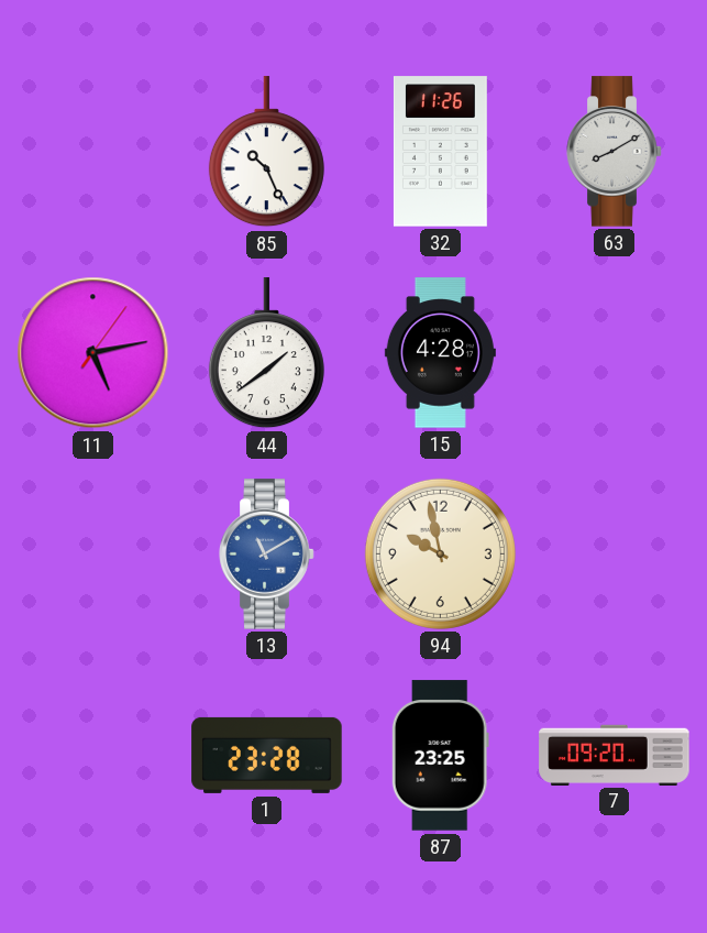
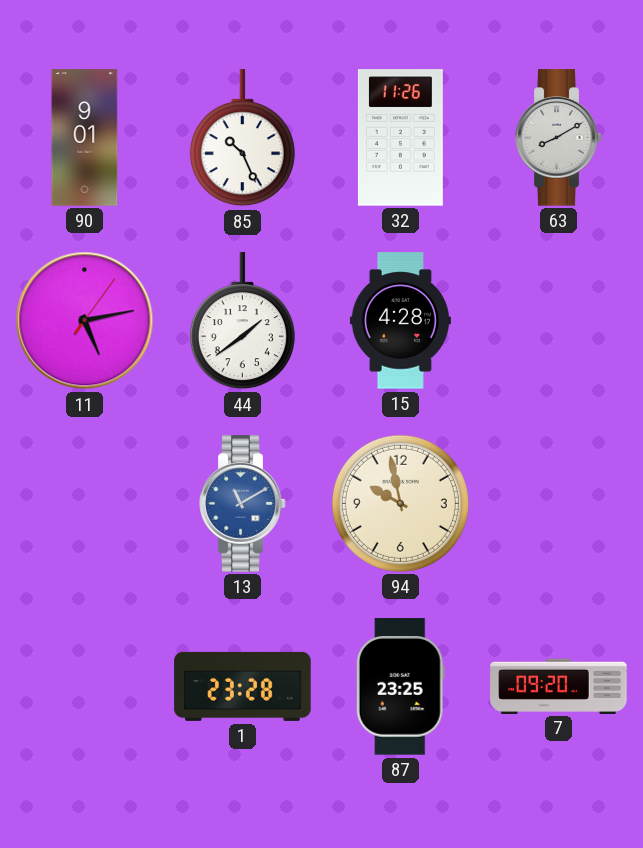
90: none -> 9:01 (85, 138)
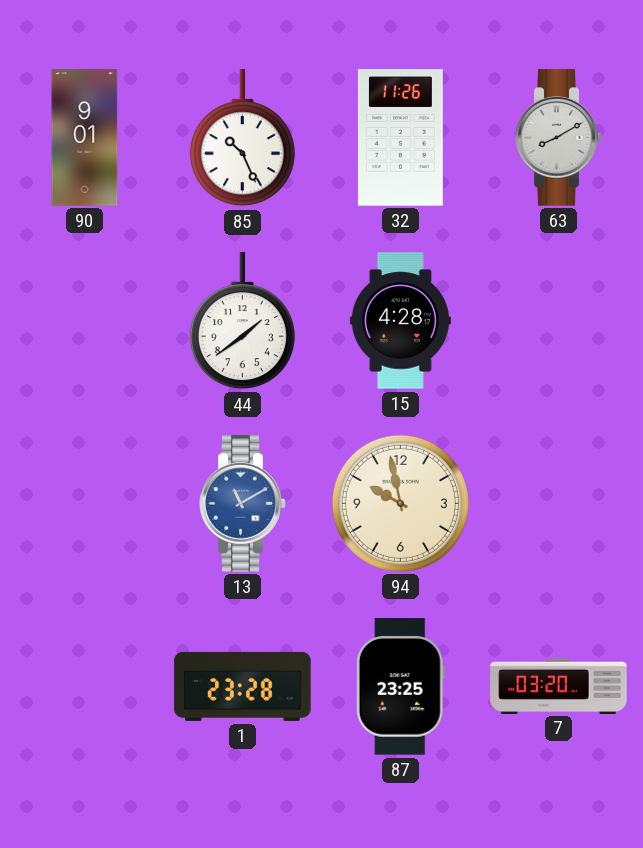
11: 5:13 -> none (85, 321)
7: 09:20 -> 03:20 (559, 686)
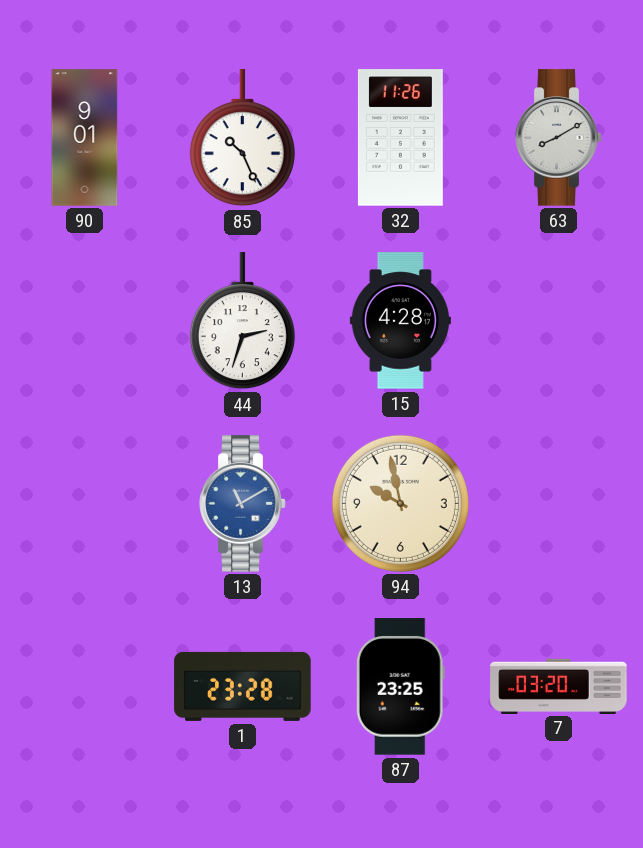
44: 1:39 -> 2:33 (242, 321)
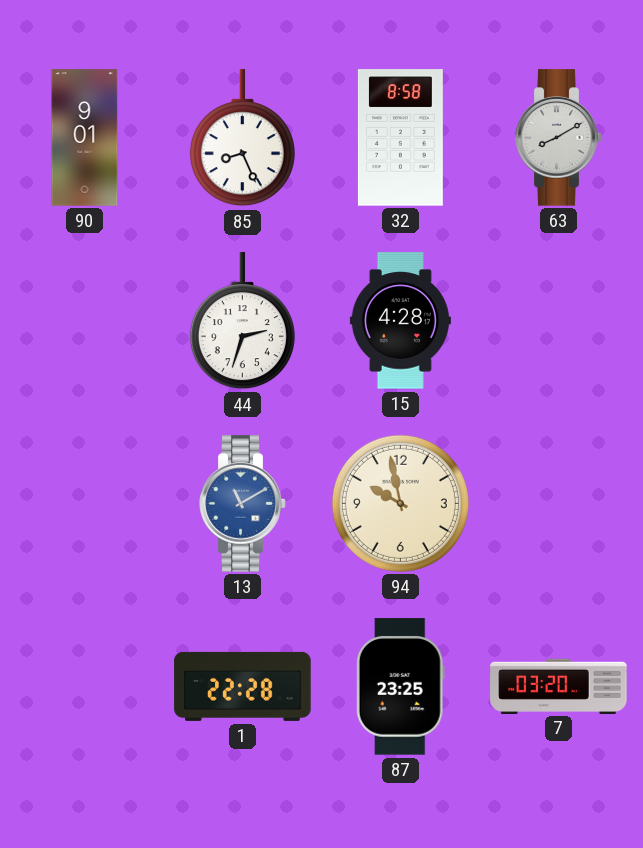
85: 10:26 -> 8:26 (242, 138)
32: 11:26 -> 8:58 (400, 138)
1: 23:28 -> 22:28 (243, 686)
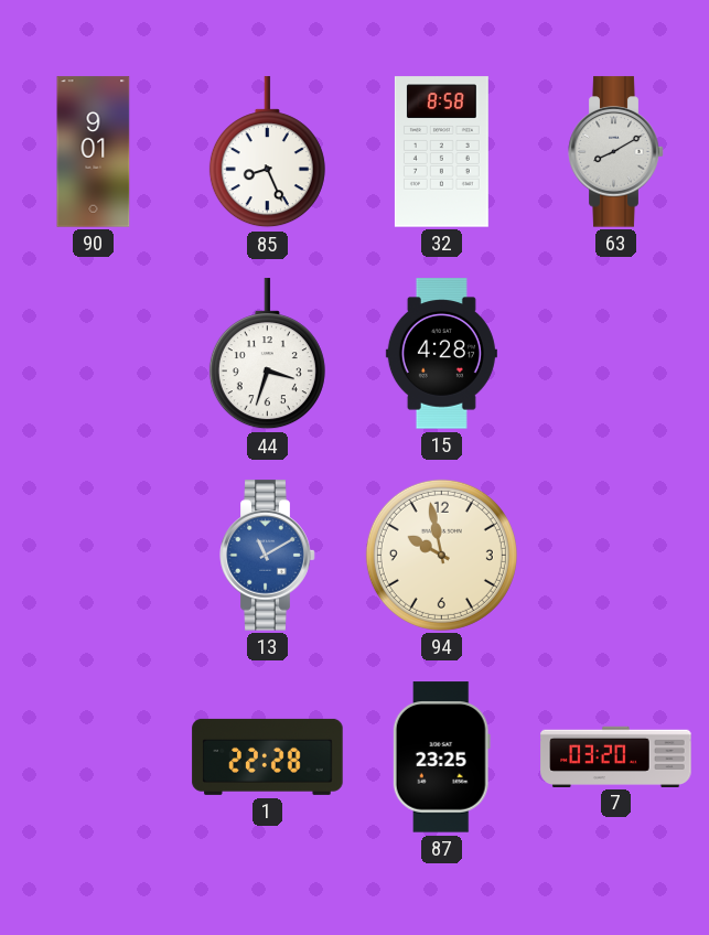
44: 2:33 -> 3:33 (267, 354)
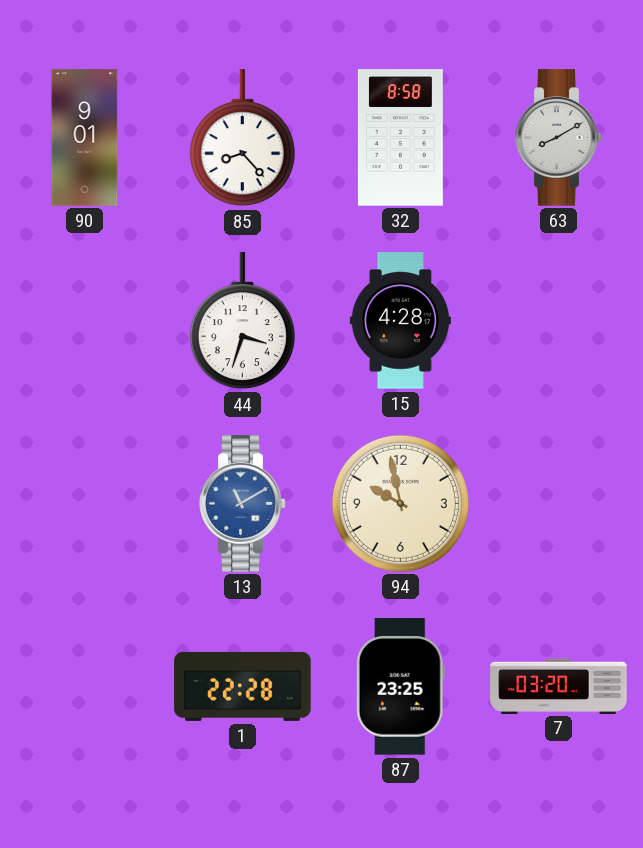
85: 8:26 -> 8:23 (242, 138)
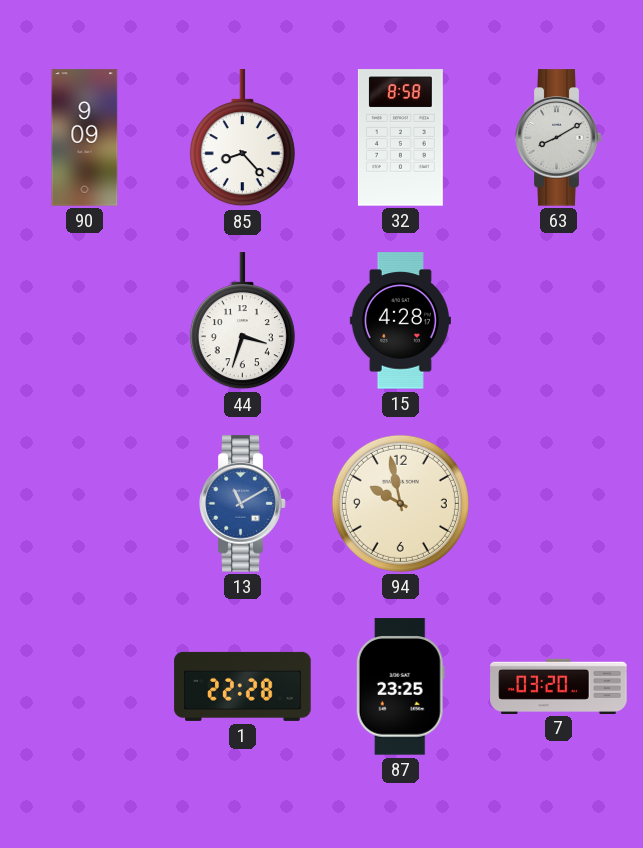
90: 9:01 -> 9:09 (85, 138)
